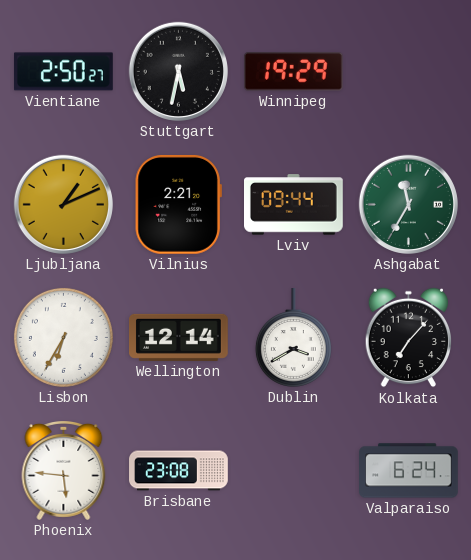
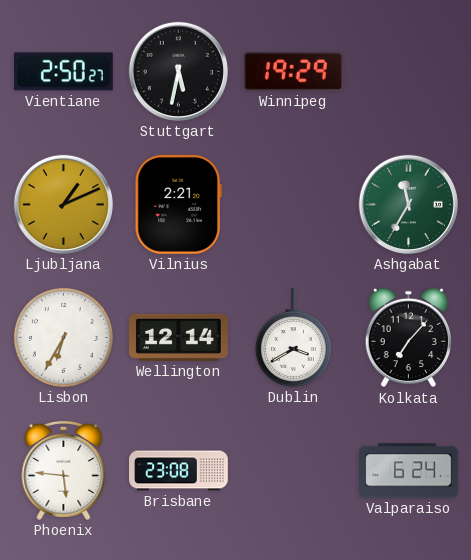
Lviv: 09:44 -> none (294, 205)
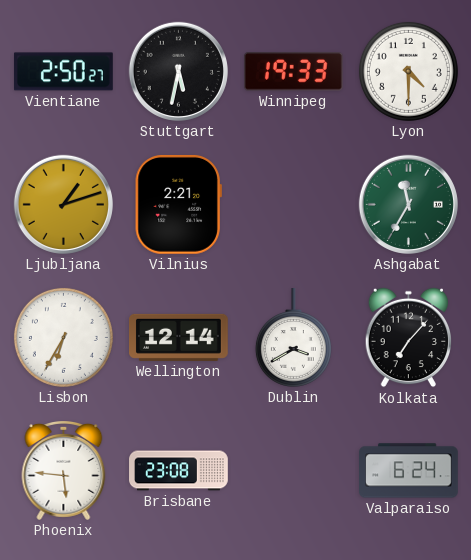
Winnipeg: 19:29 -> 19:33 (293, 72)
Lyon: none -> 4:30 (408, 71)
Ljubljana: 1:11 -> 1:12 (63, 204)
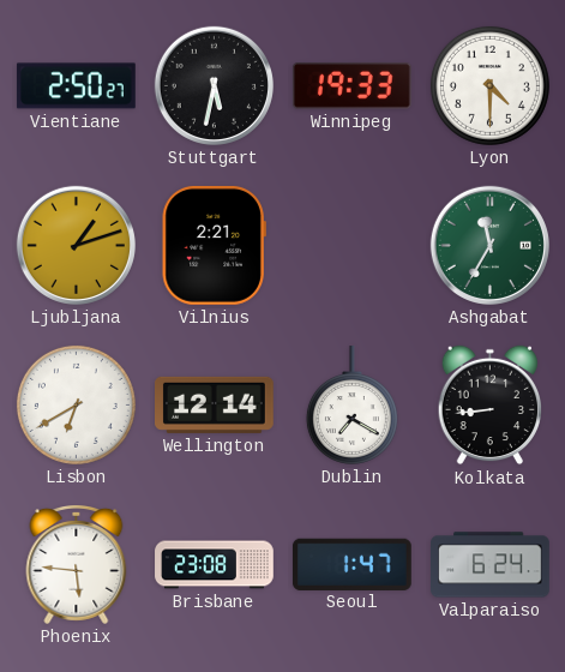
Lisbon: 6:35 -> 6:40 (76, 404)
Dublin: 3:40 -> 7:20 (351, 406)
Kolkata: 7:07 -> 8:44 (489, 406)
Seoul: none -> 1:47 (351, 564)
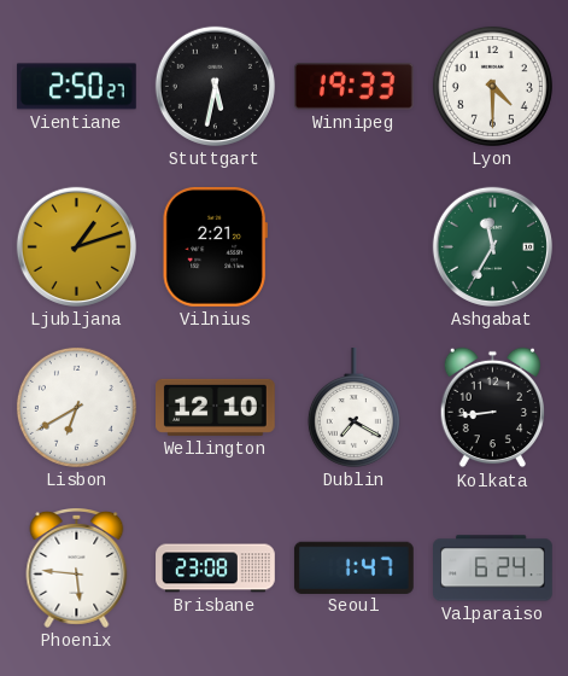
Wellington: 12:14 -> 12:10 (216, 407)
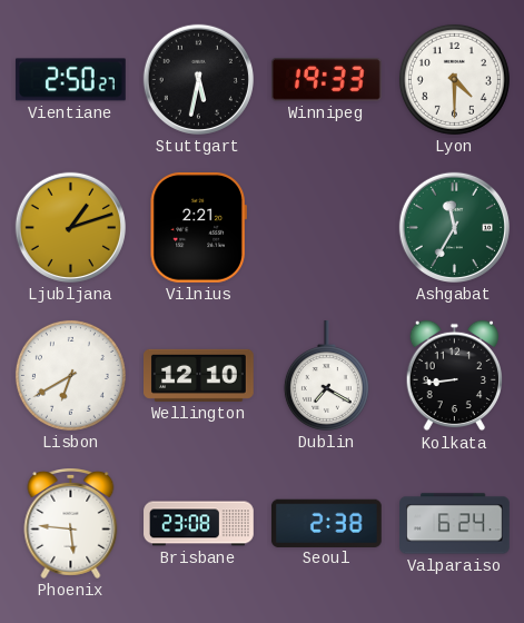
Seoul: 1:47 -> 2:38 (326, 523)
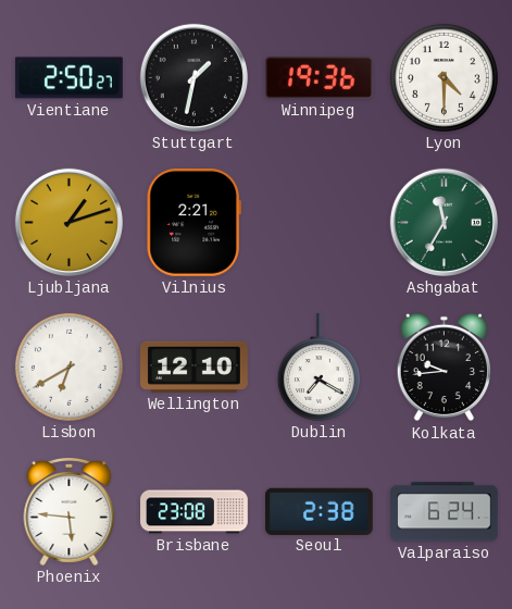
Stuttgart: 5:32 -> 1:32 (193, 77)
Winnipeg: 19:33 -> 19:36 (319, 78)
Kolkata: 8:44 -> 9:44 (444, 368)
